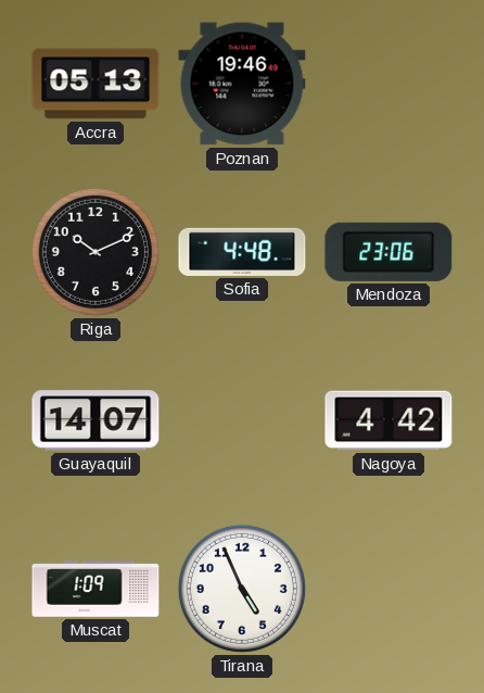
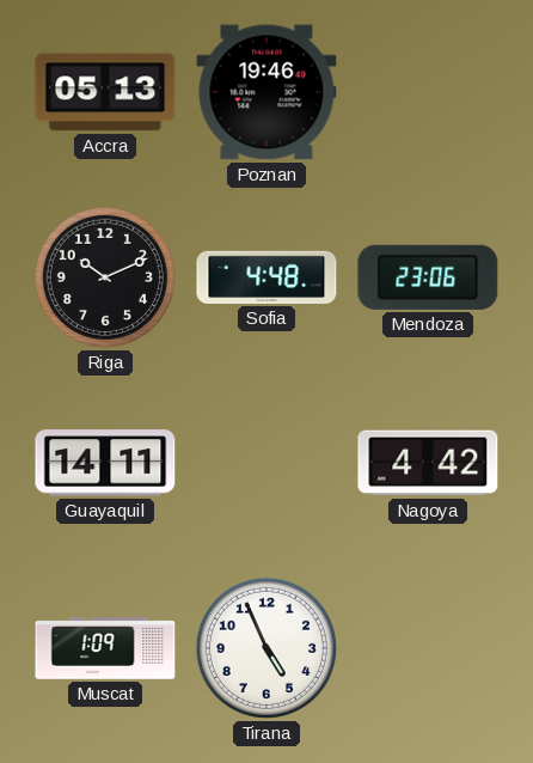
Guayaquil: 14:07 -> 14:11 (105, 463)
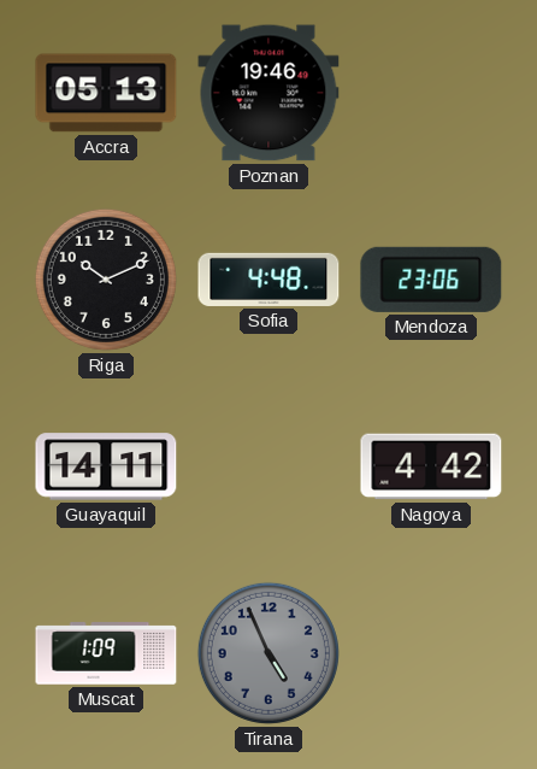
Tirana dial: white -> grey (268, 653)
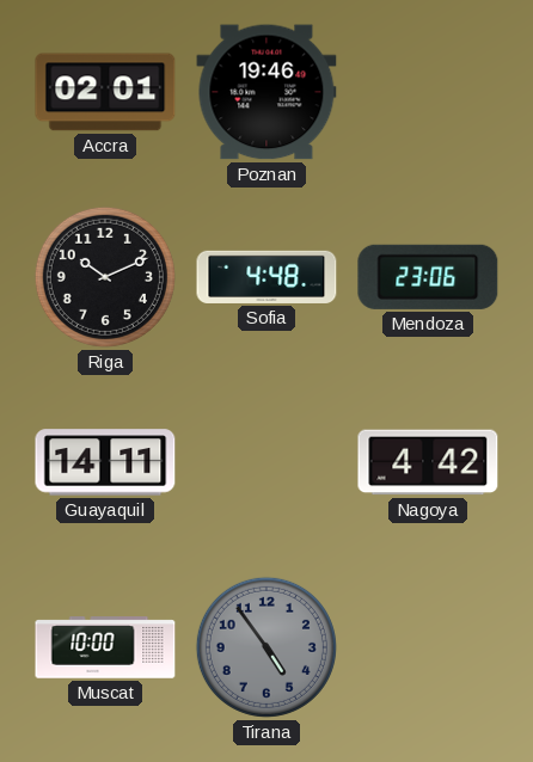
Accra: 05:13 -> 02:01 (105, 92)
Muscat: 1:09 -> 10:00 (105, 647)
Tirana: 4:56 -> 4:54 (266, 647)
